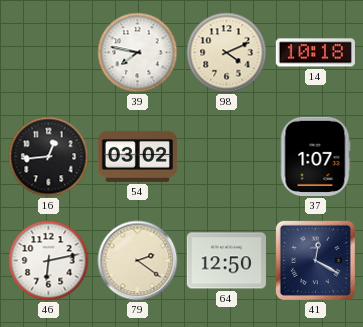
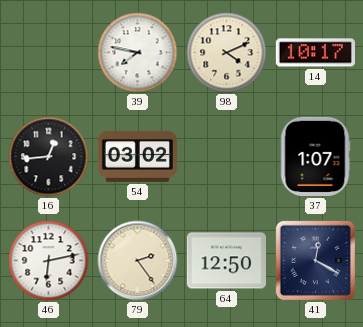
14: 10:18 -> 10:17 (315, 53)
79: 2:21 -> 2:24 (138, 261)
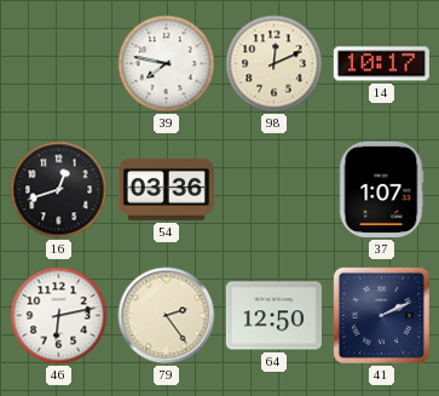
98: 4:11 -> 12:11 (275, 64)
16: 12:44 -> 12:42 (59, 190)
54: 03:02 -> 03:36 (166, 189)
41: 12:20 -> 2:11 (381, 315)
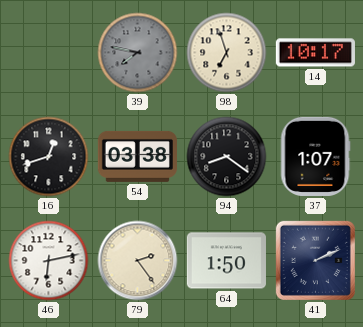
39 dial: white -> grey (138, 53)
98: 12:11 -> 6:57 (227, 53)
54: 03:36 -> 03:38 (137, 156)
94: none -> 8:21 (227, 157)
64: 12:50 -> 1:50 (226, 261)
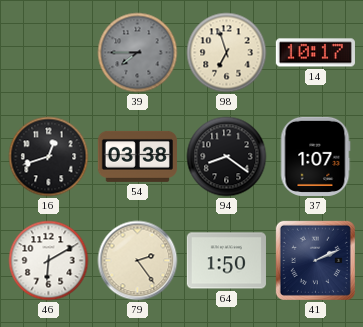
39: 7:47 -> 7:45 (138, 53)
46: 6:13 -> 6:10 (49, 261)
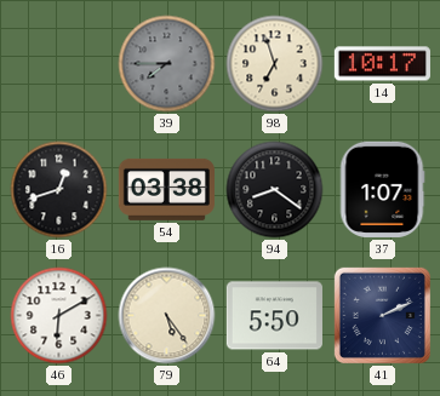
79: 2:24 -> 5:24 (167, 316)
64: 1:50 -> 5:50 (274, 316)
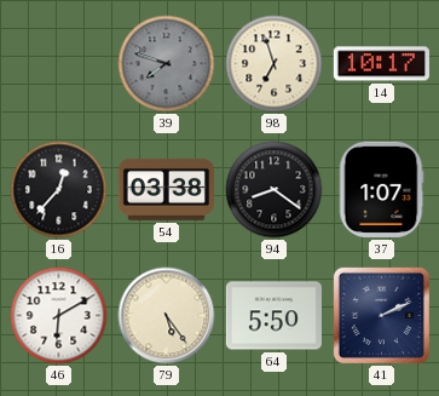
39: 7:45 -> 7:48 (167, 64)
16: 12:42 -> 12:37 (59, 190)
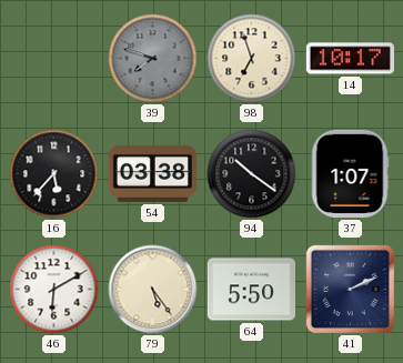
16: 12:37 -> 5:37 (54, 174)
94: 8:21 -> 10:21 (252, 174)
